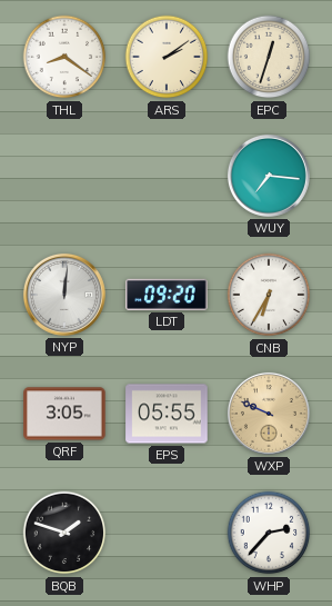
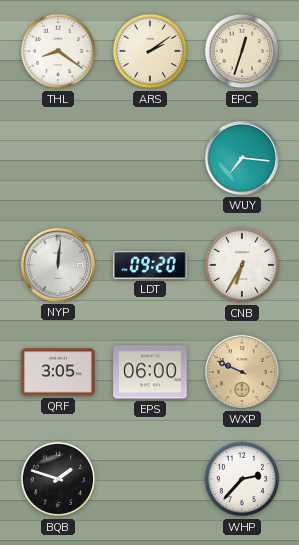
EPS: 05:55 -> 06:00 (150, 372)
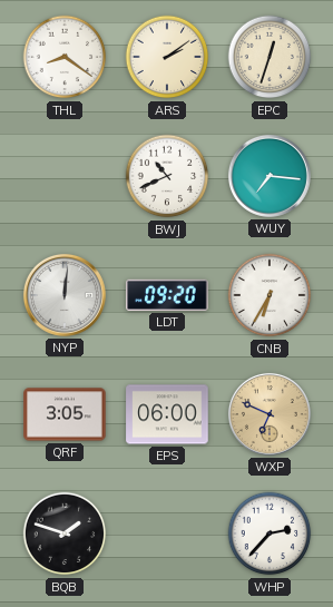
BWJ: none -> 10:41 (167, 176)
WXP: 9:49 -> 6:49 (270, 414)
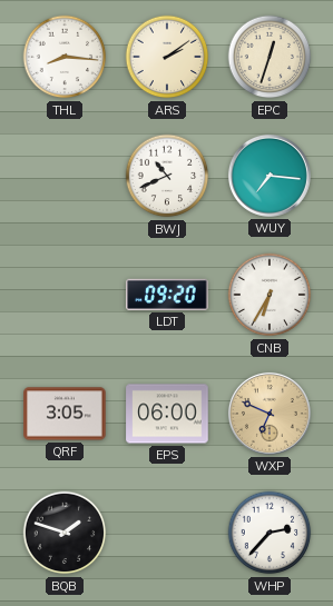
THL: 8:21 -> 8:16 (65, 57)
NYP: 12:01 -> none (65, 295)
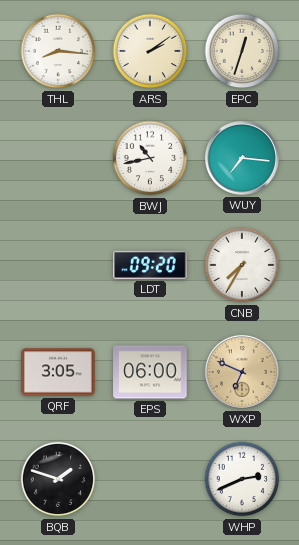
BWJ: 10:41 -> 10:43 (150, 158)
CNB: 6:35 -> 7:35 (242, 265)
WHP: 2:37 -> 2:41 (242, 479)
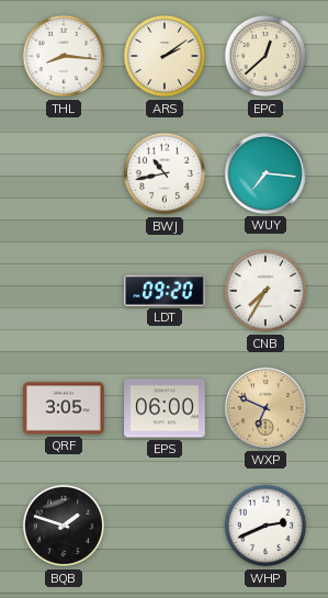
EPC: 12:33 -> 12:38 (265, 56)
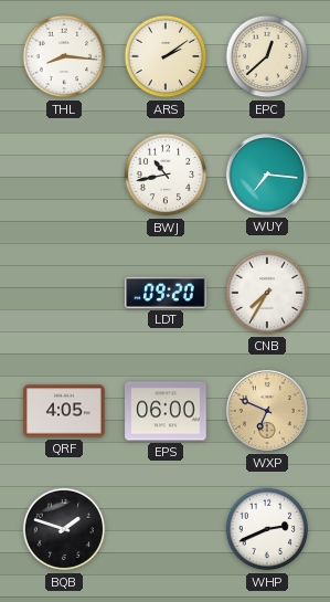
QRF: 3:05 -> 4:05 (64, 411)
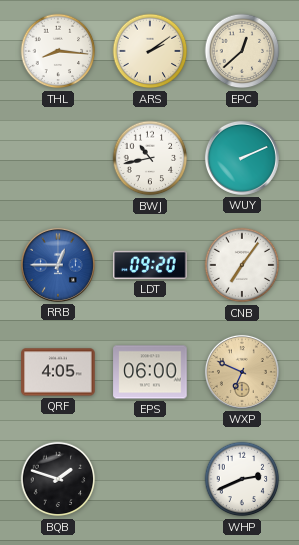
WUY: 7:16 -> 2:11 (242, 158)
RRB: none -> 12:45 (58, 265)
CNB: 7:35 -> 7:06 (242, 265)
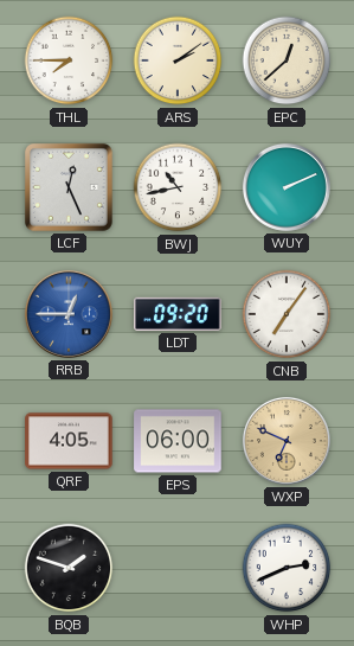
THL: 8:16 -> 7:45 (69, 60)
LCF: none -> 12:26 (69, 187)
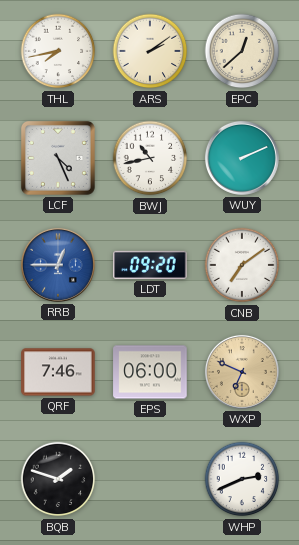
THL: 7:45 -> 7:43 (58, 51)
LCF: 12:26 -> 4:26 (58, 158)
CNB: 7:06 -> 7:09 (242, 265)
QRF: 4:05 -> 7:46 (58, 372)
